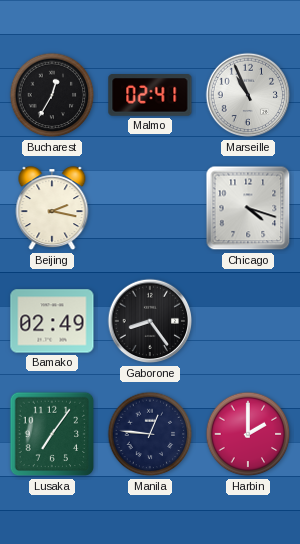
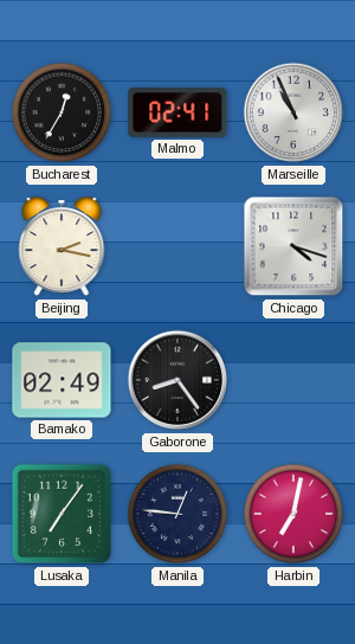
Harbin: 2:00 -> 7:02 (293, 514)
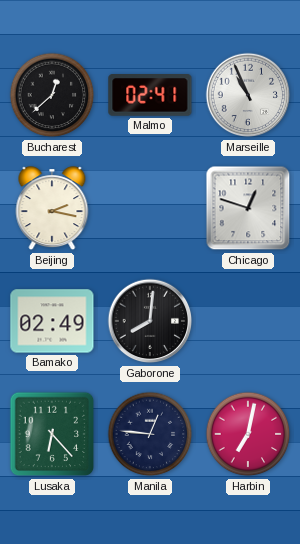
Bucharest: 12:35 -> 12:38 (52, 95)
Chicago: 4:18 -> 12:48 (248, 208)
Gaborone: 8:24 -> 8:01 (150, 321)
Lusaka: 7:06 -> 6:23 (52, 434)
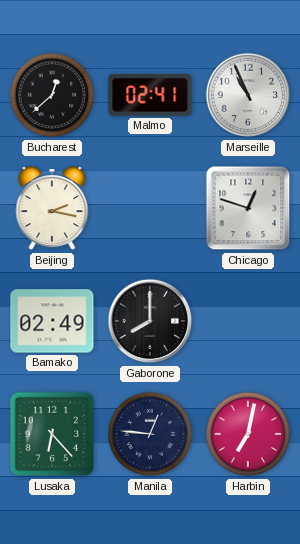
Gaborone: 8:01 -> 8:00 (150, 321)
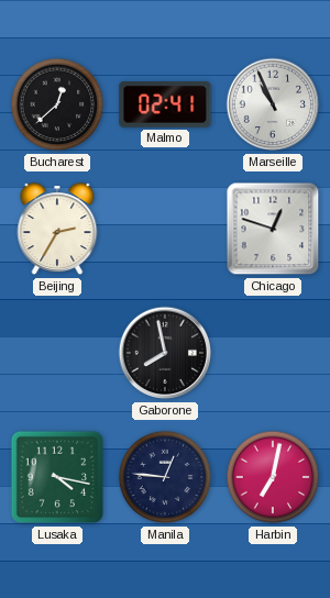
Beijing: 2:17 -> 2:35 (57, 230)
Bamako: 02:49 -> none (52, 321)
Gaborone: 8:00 -> 7:58 (165, 353)
Lusaka: 6:23 -> 4:17 (57, 477)
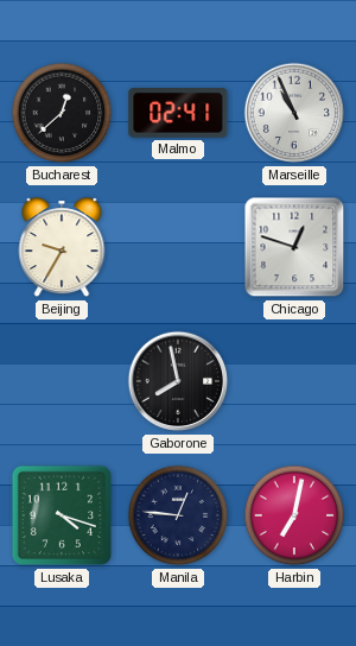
Beijing: 2:35 -> 9:35 (62, 248)
Lusaka: 4:17 -> 4:18 (62, 515)
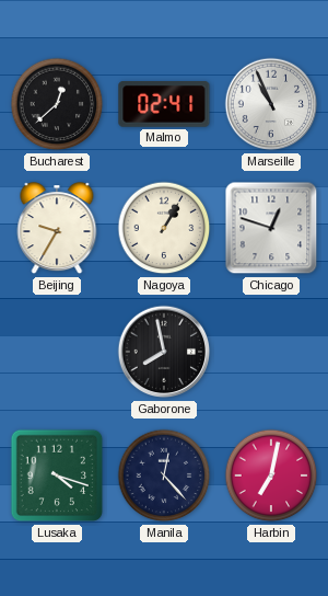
Nagoya: none -> 1:05 (164, 228)
Manila: 12:46 -> 12:23 (164, 475)
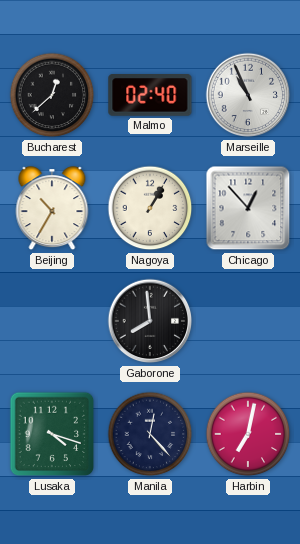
Malmo: 02:41 -> 02:40 (150, 96)
Beijing: 9:35 -> 10:35 (52, 209)
Chicago: 12:48 -> 12:53 (248, 208)
Gaborone: 7:58 -> 7:59 (150, 321)
